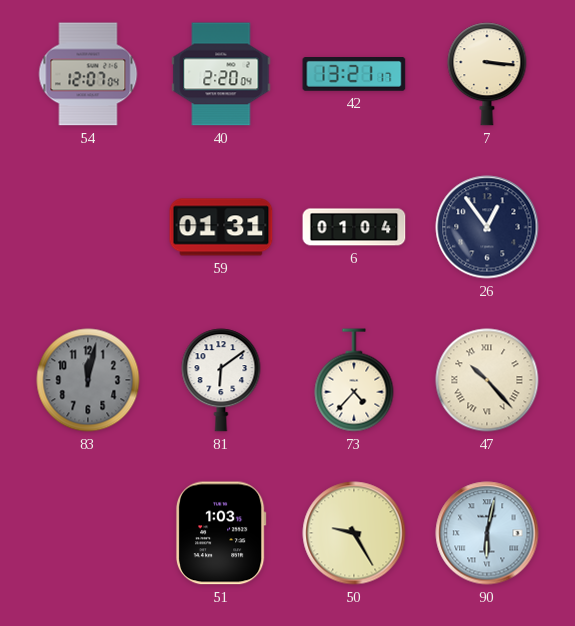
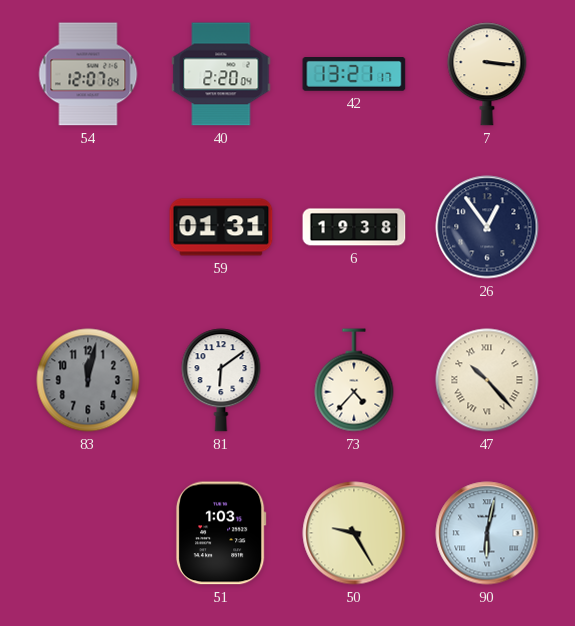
6: 01:04 -> 19:38 (354, 227)
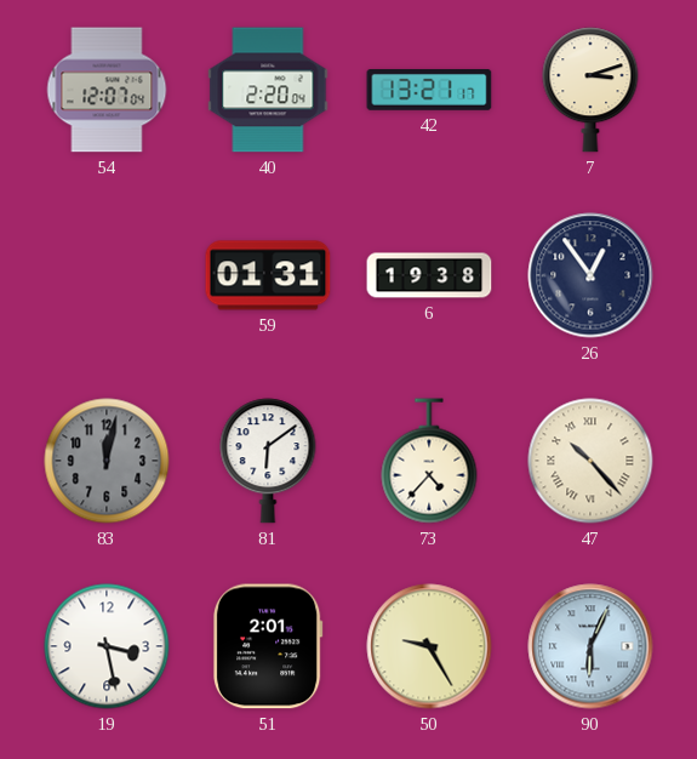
7: 3:16 -> 3:12 (590, 90)
19: none -> 3:28 (107, 646)
51: 1:03 -> 2:01 (268, 646)
90: 6:02 -> 6:04 (590, 646)
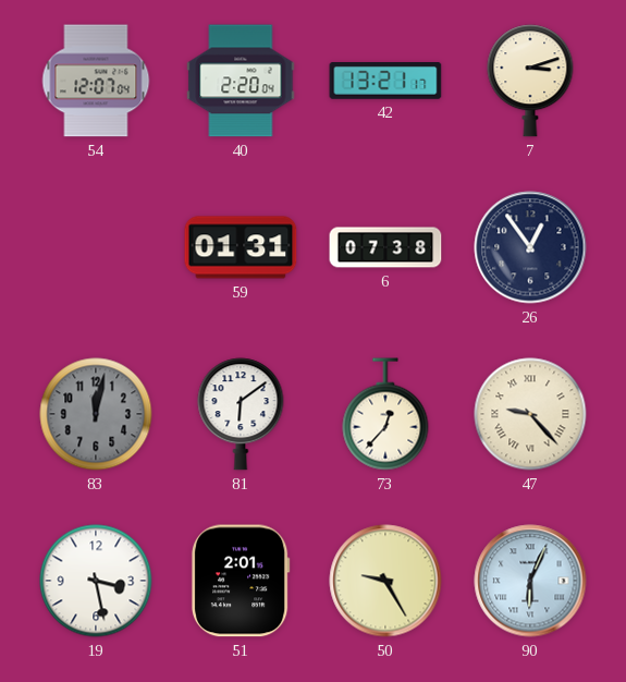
6: 19:38 -> 07:38 (385, 247)
73: 4:37 -> 12:37 (385, 414)
47: 10:23 -> 9:23 (530, 414)
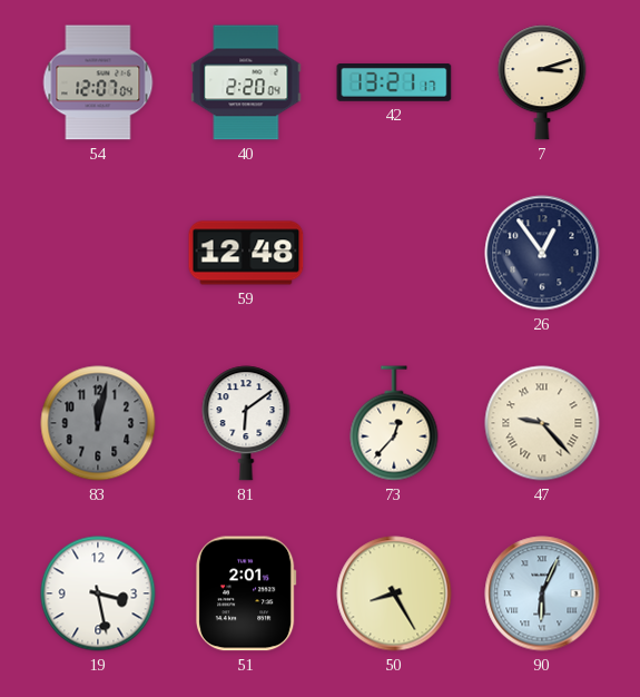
59: 01:31 -> 12:48 (246, 253)
6: 07:38 -> none (385, 247)
50: 9:25 -> 8:25 (394, 593)
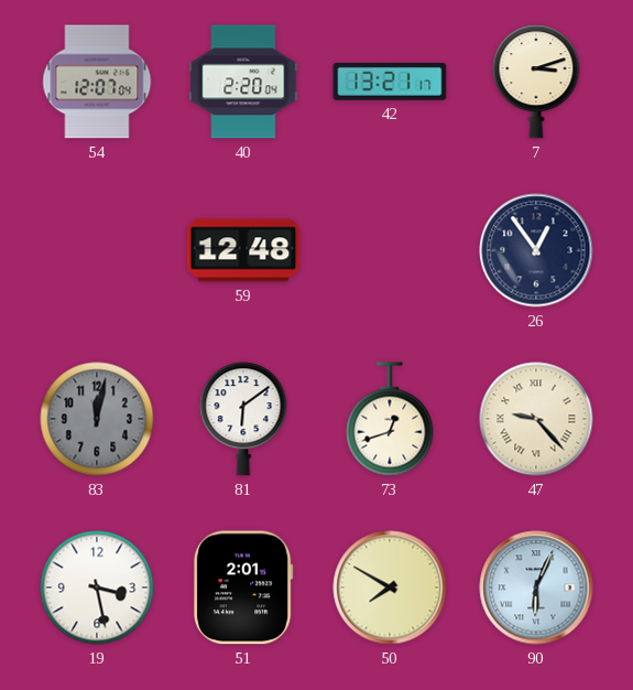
73: 12:37 -> 12:42 (390, 419)
50: 8:25 -> 7:50 (390, 587)
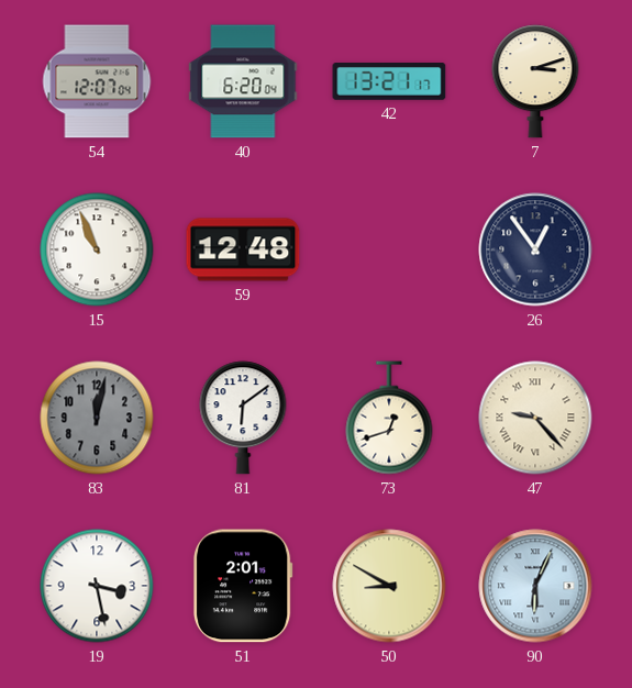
40: 2:20 -> 6:20 (243, 81)
15: none -> 10:56 (97, 249)
50: 7:50 -> 8:50 (389, 586)
